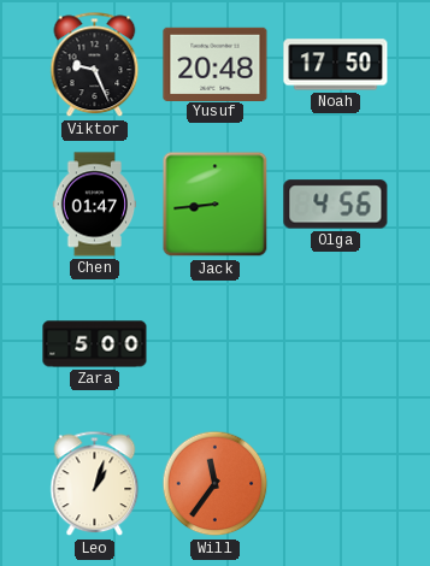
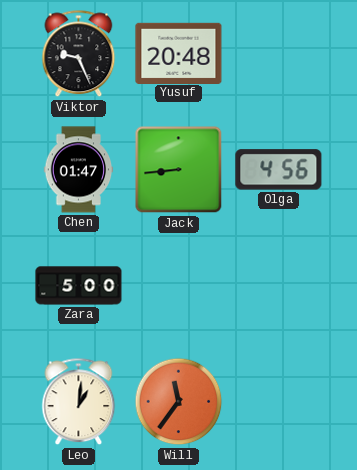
Noah: 17:50 -> none (336, 65)
Leo: 1:03 -> 1:01 (79, 402)
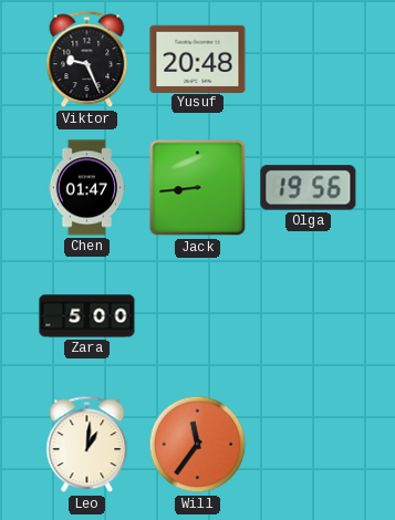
Olga: 4:56 -> 19:56 (309, 188)
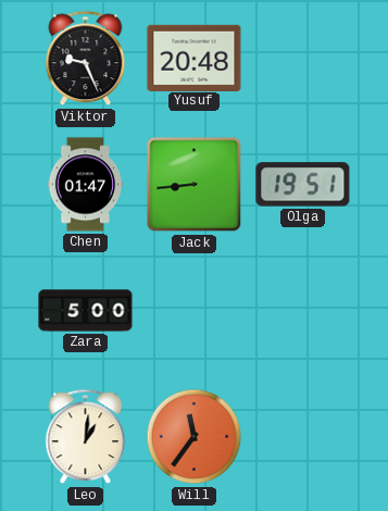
Olga: 19:56 -> 19:51 (303, 185)
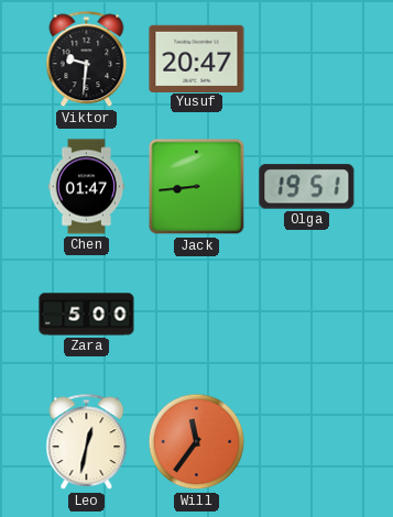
Viktor: 9:26 -> 9:31 (87, 59)
Yusuf: 20:48 -> 20:47 (197, 58)
Leo: 1:01 -> 12:32 (87, 442)
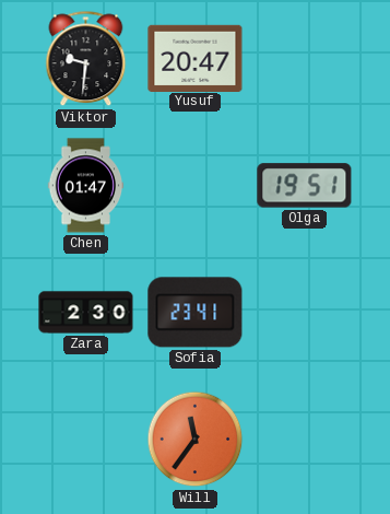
Jack: 8:44 -> none (197, 187)
Zara: 5:00 -> 2:30 (86, 313)
Sofia: none -> 23:41 (196, 313)
Leo: 12:32 -> none (87, 442)
